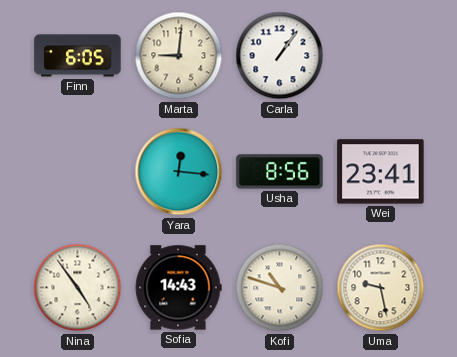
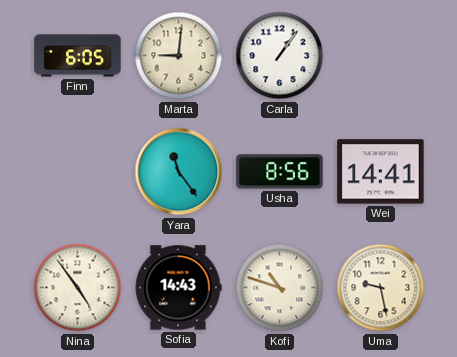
Yara: 12:16 -> 11:24 (179, 172)
Wei: 23:41 -> 14:41 (381, 172)
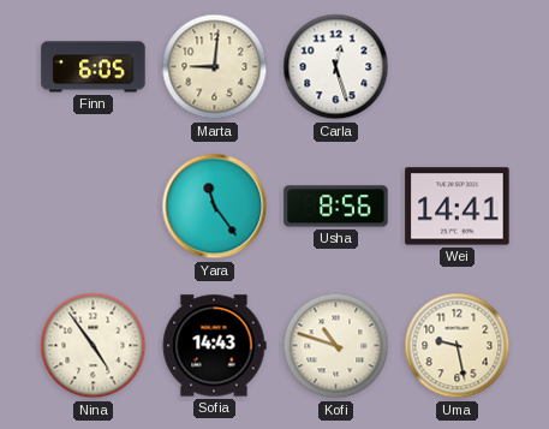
Carla: 1:06 -> 12:27 (336, 67)
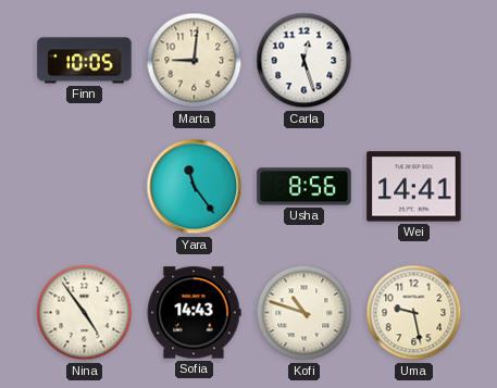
Finn: 6:05 -> 10:05 (85, 61)
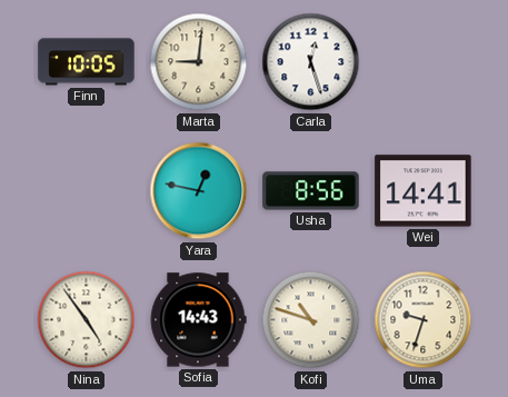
Yara: 11:24 -> 12:47 (199, 191)
Uma: 9:28 -> 9:33 (424, 320)
